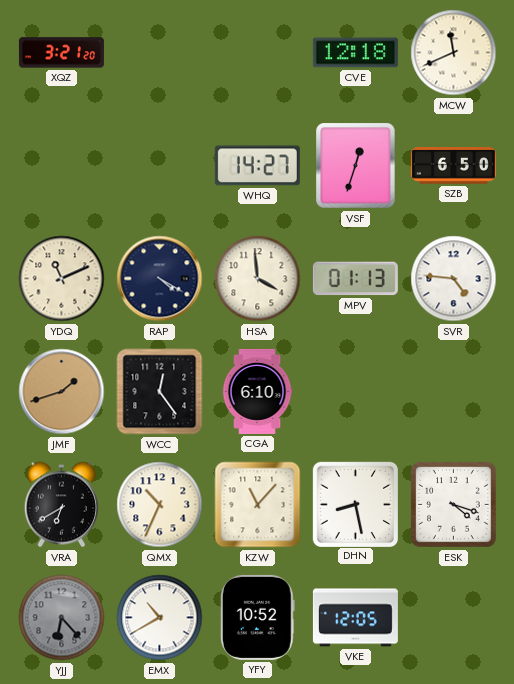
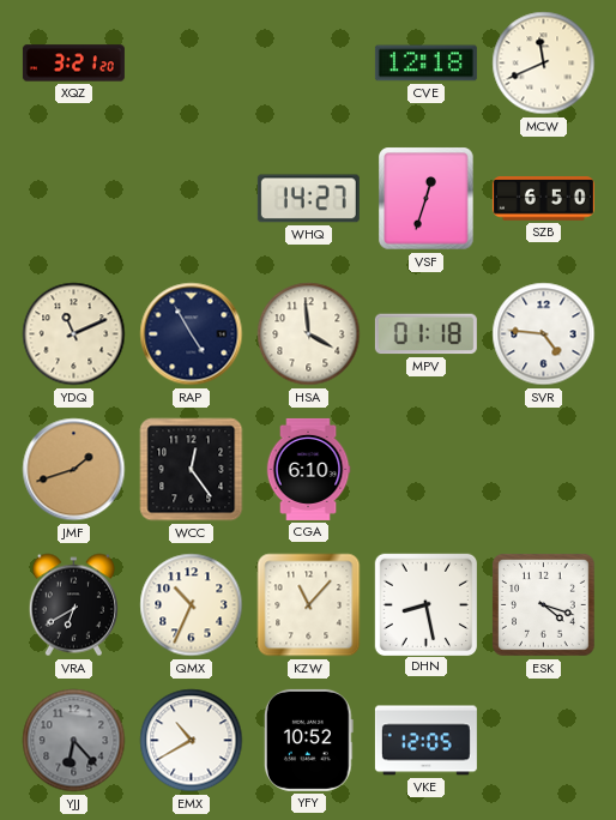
RAP: 4:20 -> 4:55 (192, 334)
MPV: 01:13 -> 01:18 (425, 334)
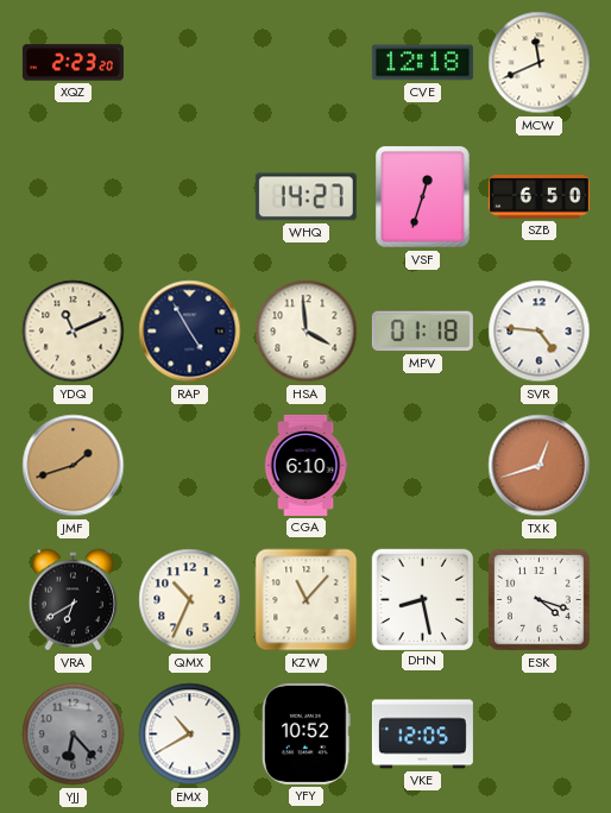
XQZ: 3:21 -> 2:23 (73, 63)
WCC: 12:24 -> none (192, 470)
TXK: none -> 12:42 (540, 466)
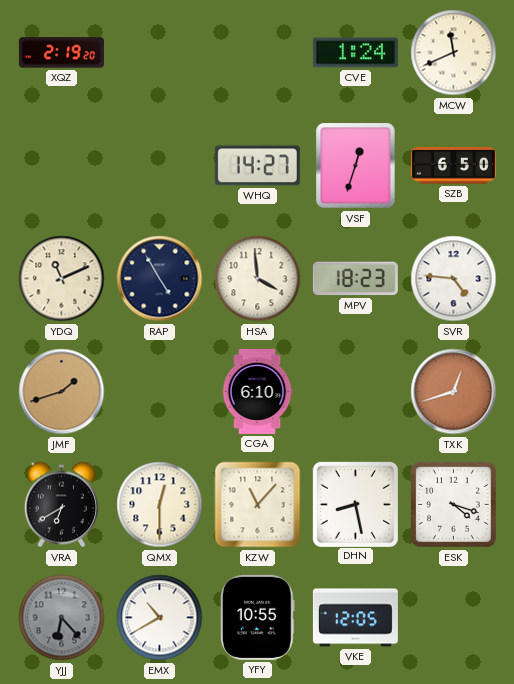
XQZ: 2:23 -> 2:19 (61, 53)
CVE: 12:18 -> 1:24 (355, 53)
MPV: 01:18 -> 18:23 (355, 279)
QMX: 10:34 -> 12:30 (160, 505)
YFY: 10:52 -> 10:55 (257, 617)
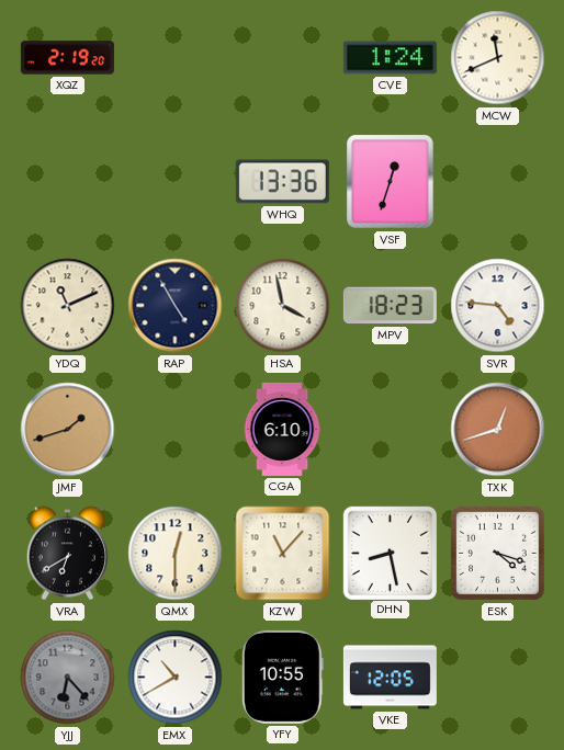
WHQ: 14:27 -> 13:36 (282, 182)
SZB: 6:50 -> none (453, 166)
HSA: 3:59 -> 3:58 (283, 306)
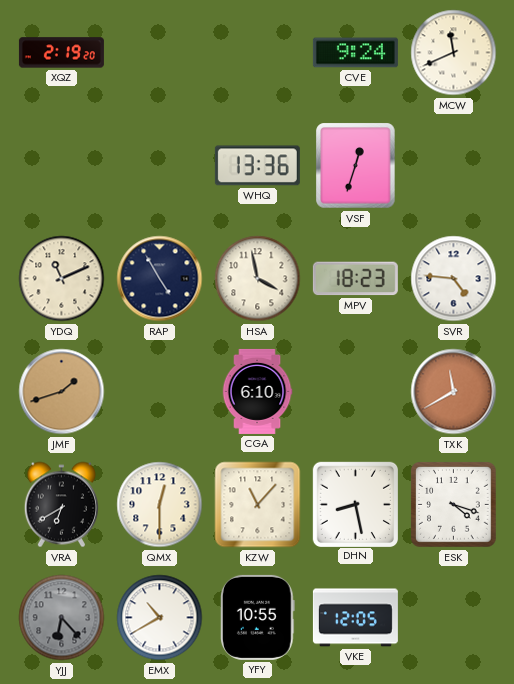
CVE: 1:24 -> 9:24 (355, 53)
TXK: 12:42 -> 11:40 (454, 392)
